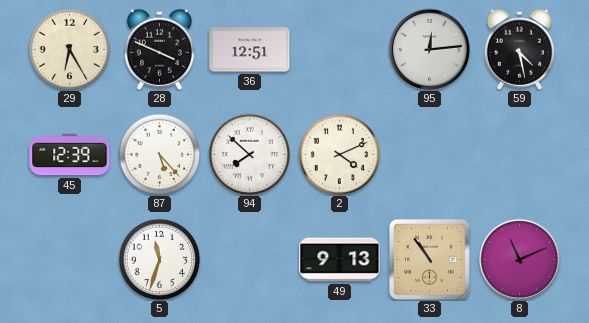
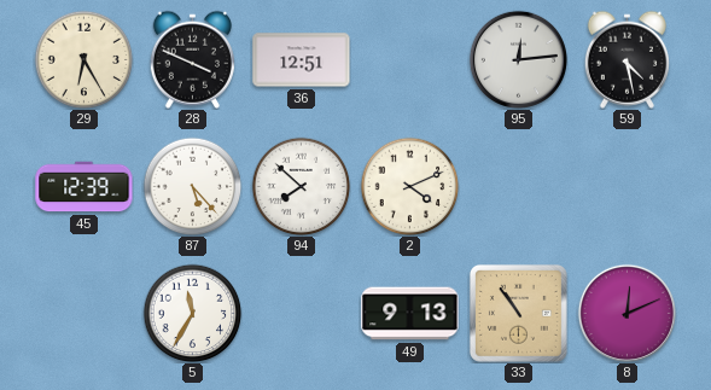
5: 11:33 -> 11:35 (192, 313)
8: 11:11 -> 12:11 (627, 313)
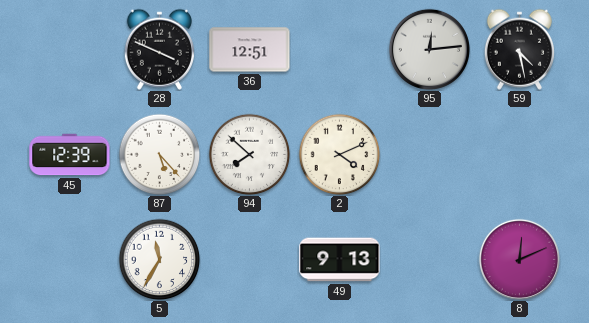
29: 6:25 -> none (83, 59)
33: 10:54 -> none (518, 313)
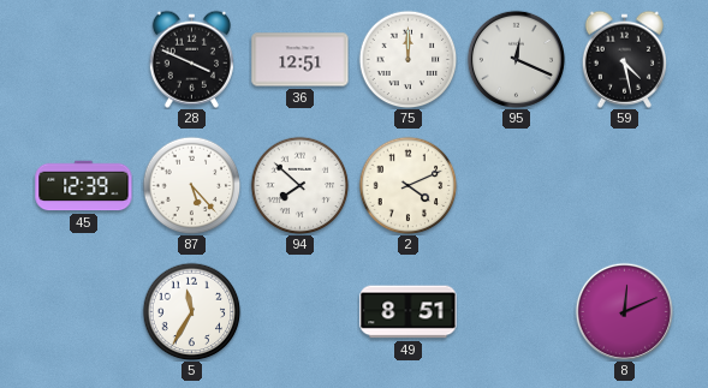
75: none -> 12:00 (407, 59)
95: 12:14 -> 12:19 (516, 59)
49: 9:13 -> 8:51 (409, 312)
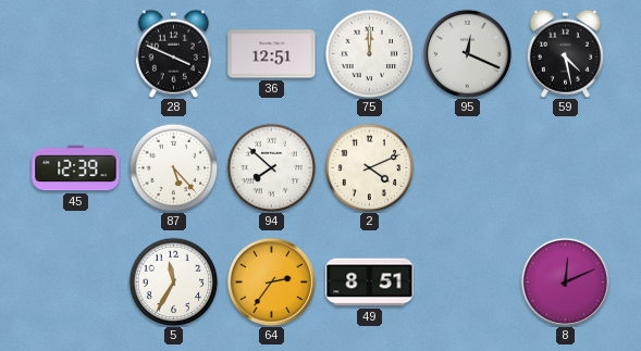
64: none -> 2:36 (271, 281)
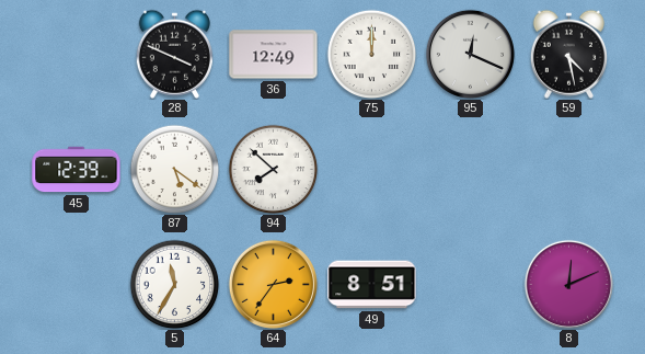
36: 12:51 -> 12:49 (274, 55)
87: 5:23 -> 5:21 (174, 169)
2: 4:11 -> none (369, 167)
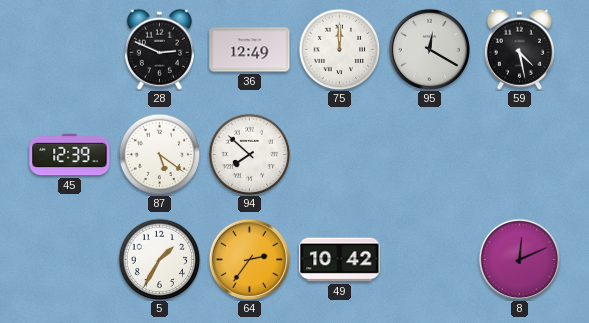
28: 3:49 -> 2:49 (159, 49)
95: 12:19 -> 12:20 (429, 49)
5: 11:35 -> 1:35 (159, 259)
49: 8:51 -> 10:42 (340, 260)
